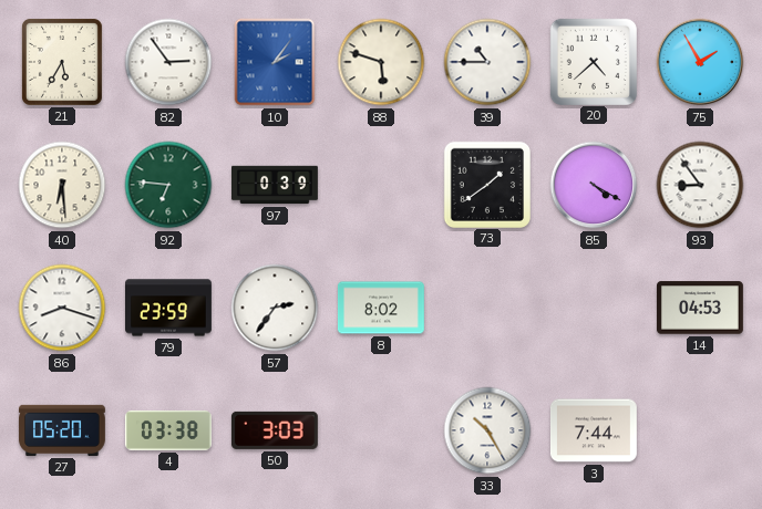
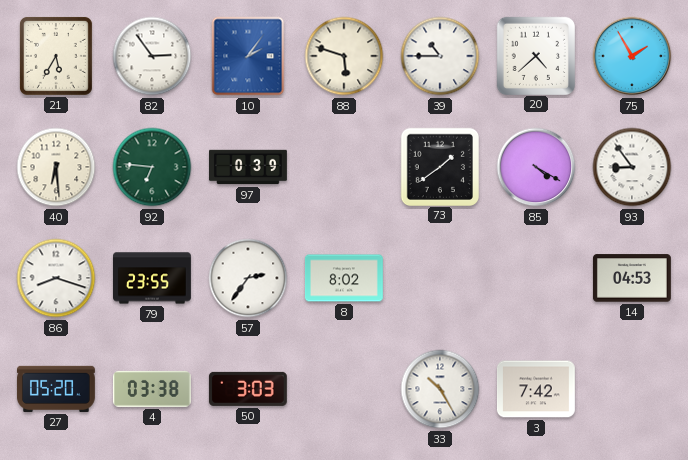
79: 23:59 -> 23:55 (153, 278)
3: 7:44 -> 7:42 (536, 389)
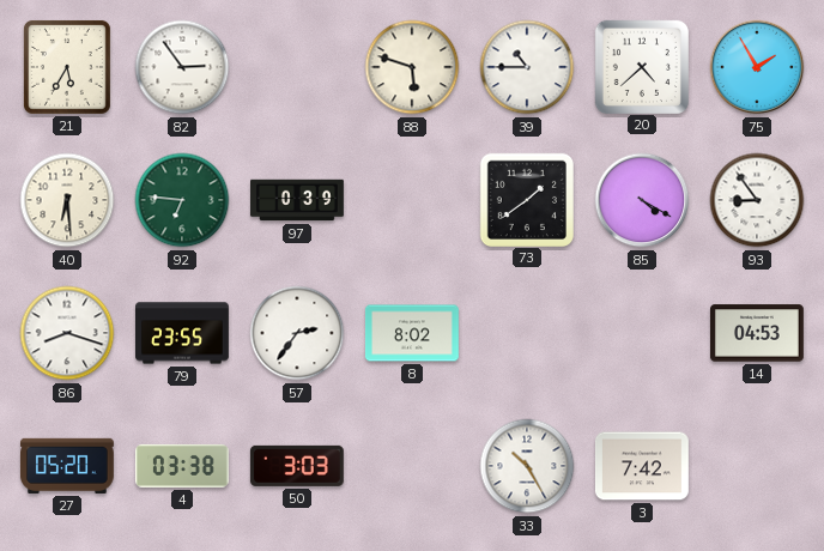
10: 2:06 -> none (248, 56)
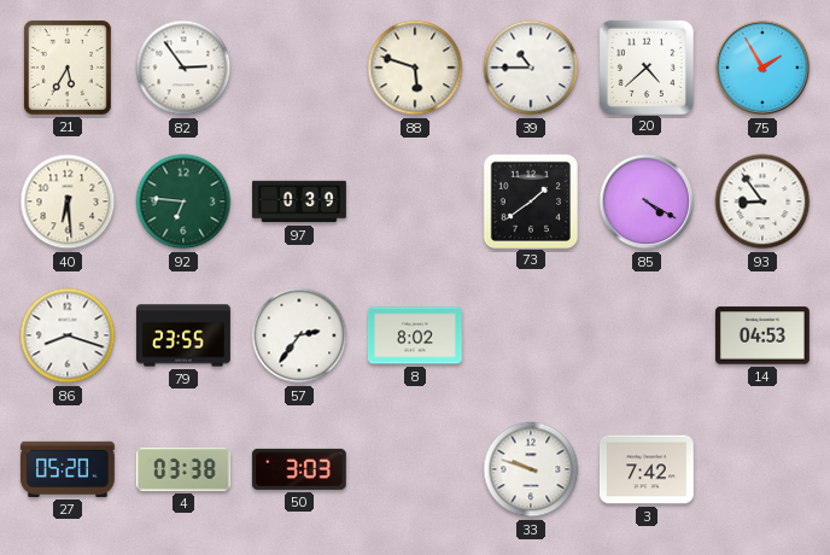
33: 10:25 -> 9:48 (531, 469)
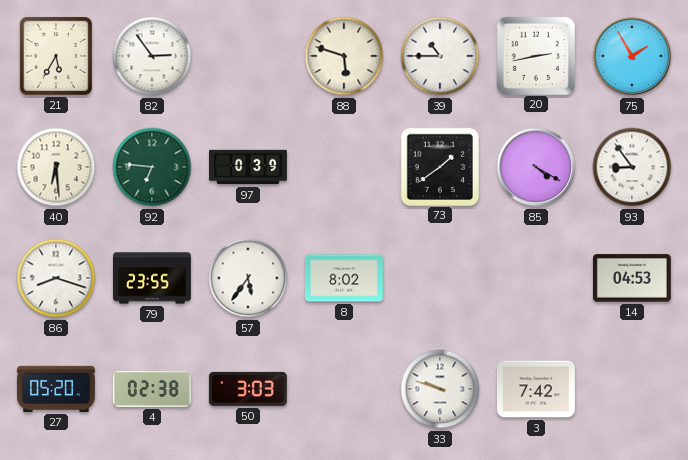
20: 4:38 -> 2:43 (535, 55)
57: 2:36 -> 5:36 (248, 278)
4: 03:38 -> 02:38 (152, 389)
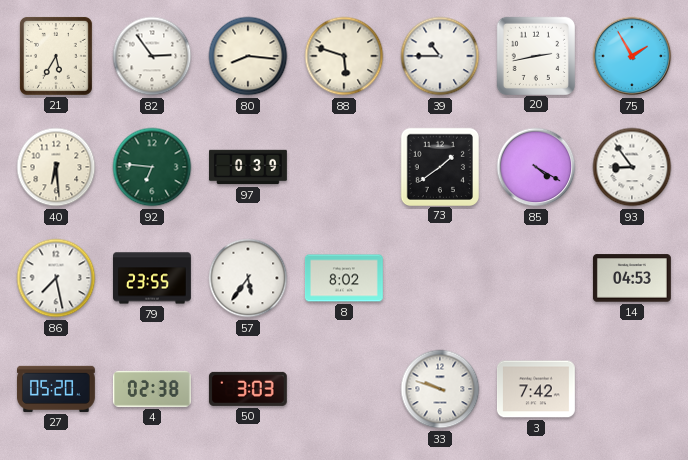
80: none -> 8:16 (248, 56)
86: 8:18 -> 7:28 (56, 278)
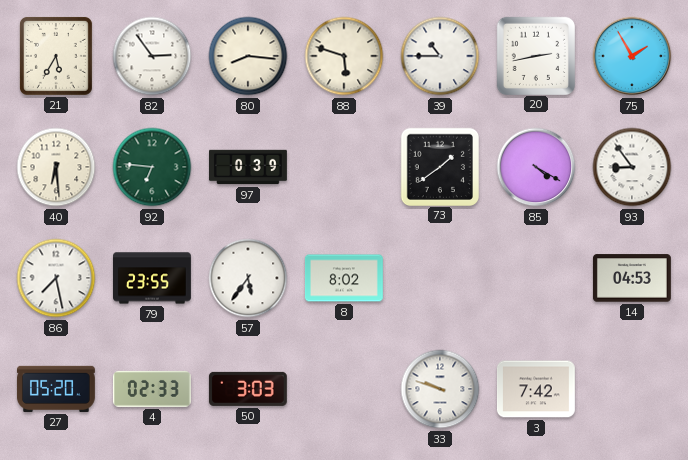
4: 02:38 -> 02:33 (152, 389)
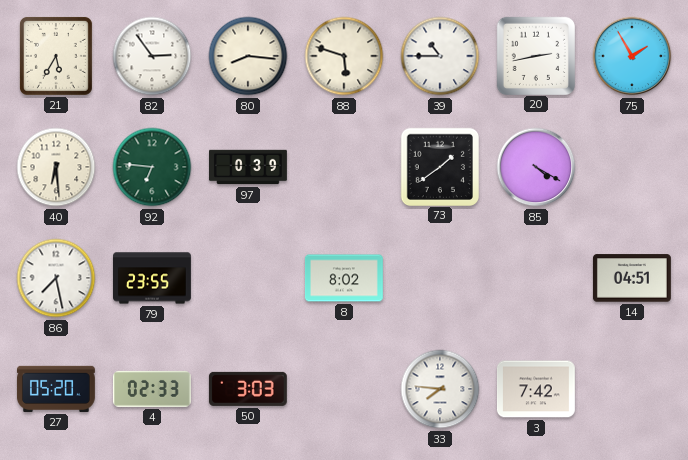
93: 8:54 -> none (632, 167)
57: 5:36 -> none (248, 278)
14: 04:53 -> 04:51 (632, 278)
33: 9:48 -> 7:46 (440, 389)
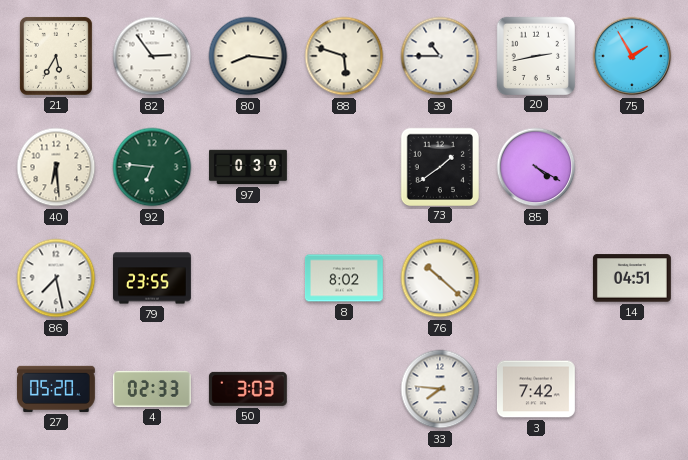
76: none -> 10:22 (440, 278)
